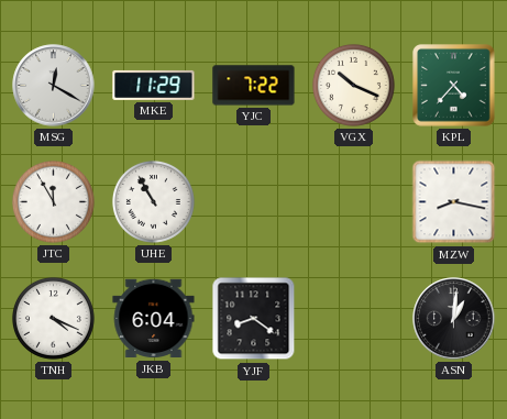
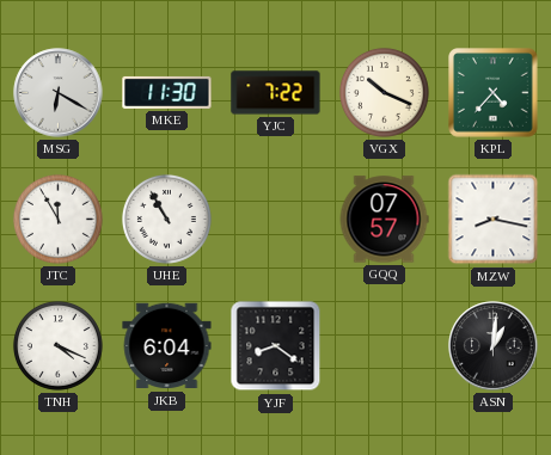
MSG: 12:20 -> 6:20 (59, 93)
MKE: 11:29 -> 11:30 (167, 92)
GQQ: none -> 07:57 (384, 220)
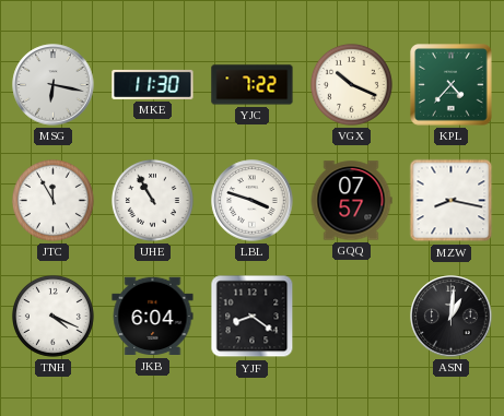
MSG: 6:20 -> 6:17 (54, 85)
LBL: none -> 3:48 (253, 201)
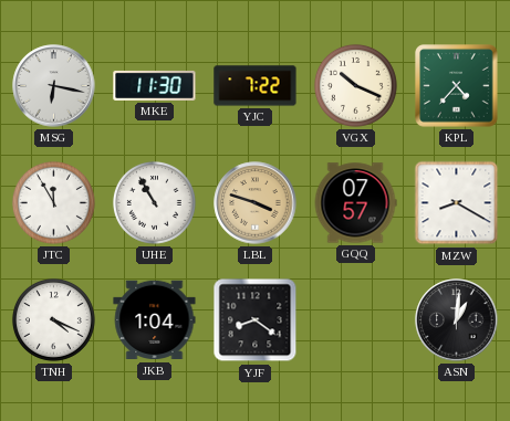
LBL dial: white -> champagne (256, 203)
MZW: 8:17 -> 8:20 (457, 203)
JKB: 6:04 -> 1:04 (155, 320)
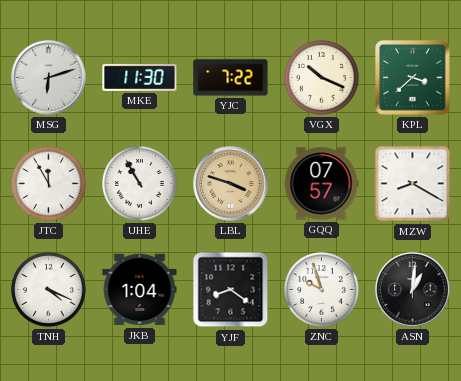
MSG: 6:17 -> 6:12 (49, 78)
KPL: 4:37 -> 3:38 (413, 78)
ZNC: none -> 9:57 (321, 289)
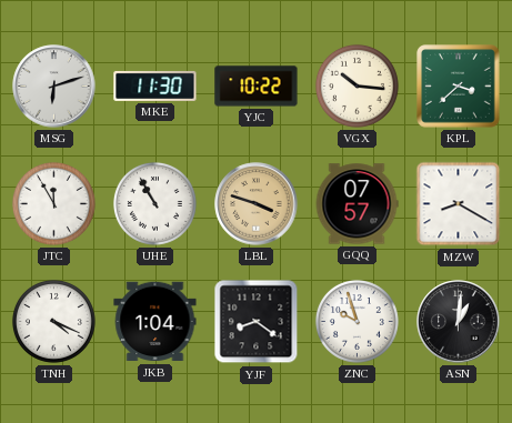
YJC: 7:22 -> 10:22 (257, 87)
VGX: 10:19 -> 10:16 (357, 85)
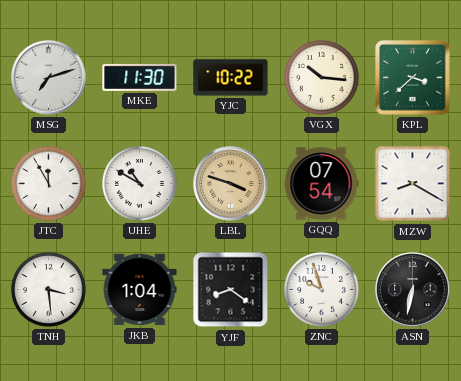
MSG: 6:12 -> 7:12 (49, 78)
UHE: 10:55 -> 10:50 (139, 183)
GQQ: 07:57 -> 07:54 (321, 184)
TNH: 4:19 -> 3:29 (48, 289)
ASN: 1:01 -> 6:32 (413, 290)
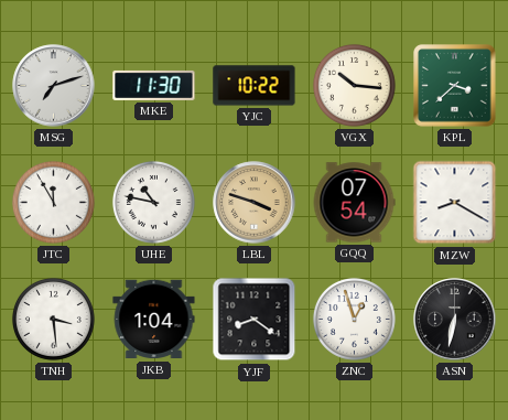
UHE: 10:50 -> 10:47 (153, 202)
ZNC: 9:57 -> 12:57 (354, 319)
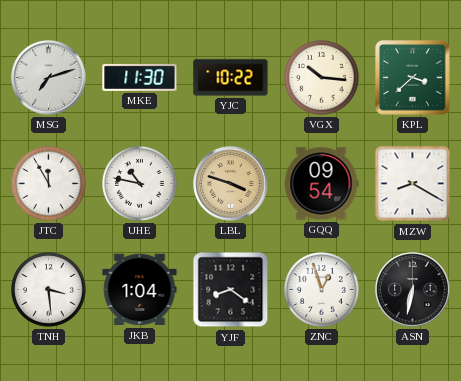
GQQ: 07:54 -> 09:54 (321, 184)
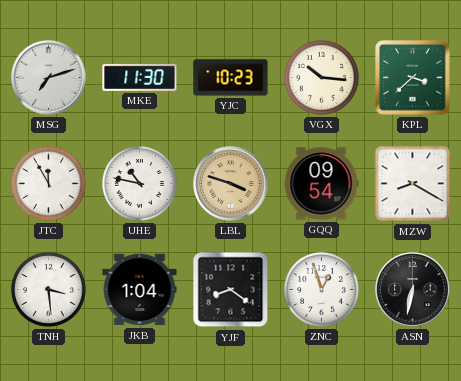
YJC: 10:22 -> 10:23 (231, 78)
